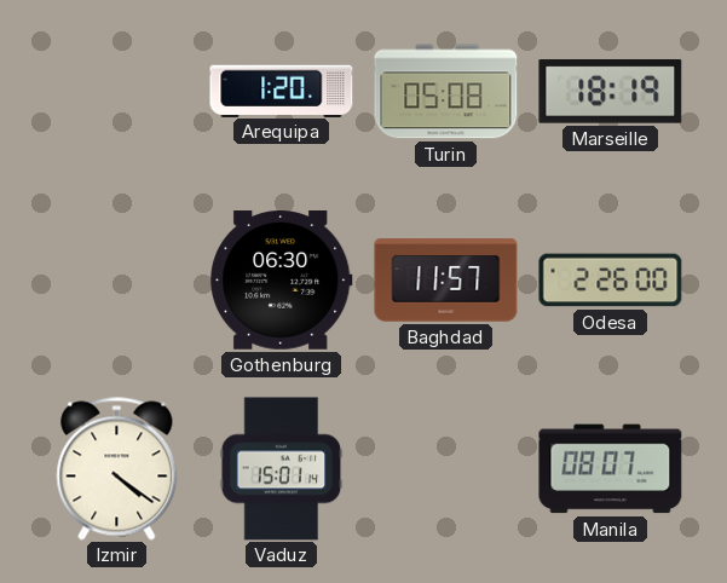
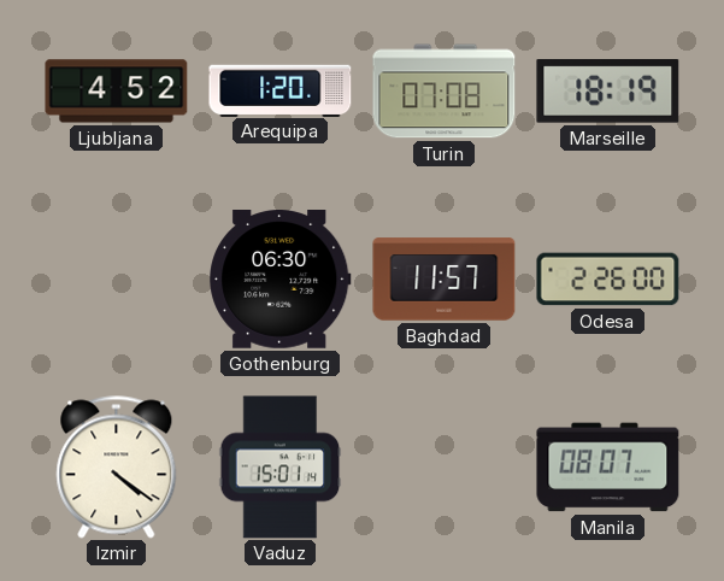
Ljubljana: none -> 4:52 (117, 92)
Turin: 05:08 -> 07:08 (445, 92)
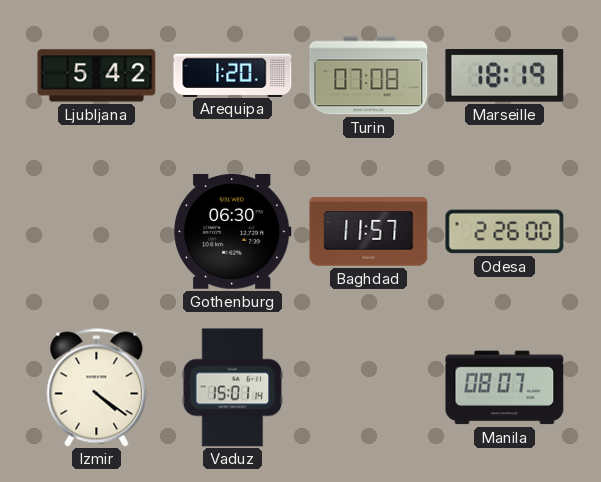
Ljubljana: 4:52 -> 5:42 (97, 76)
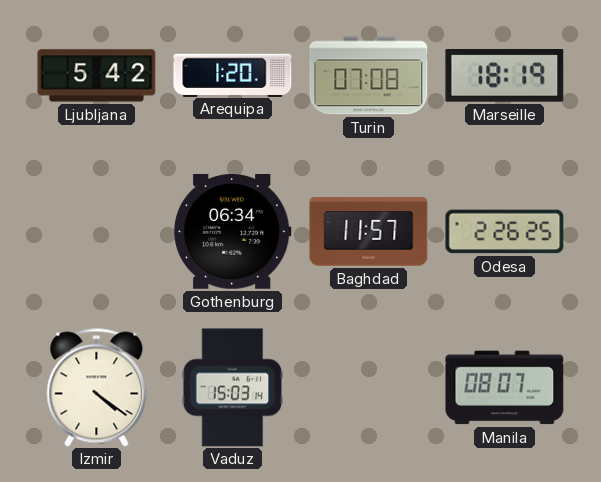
Gothenburg: 06:30 -> 06:34 (233, 232)
Odesa: 2:26:00 -> 2:26:25 (505, 232)
Vaduz: 15:01 -> 15:03 (233, 388)
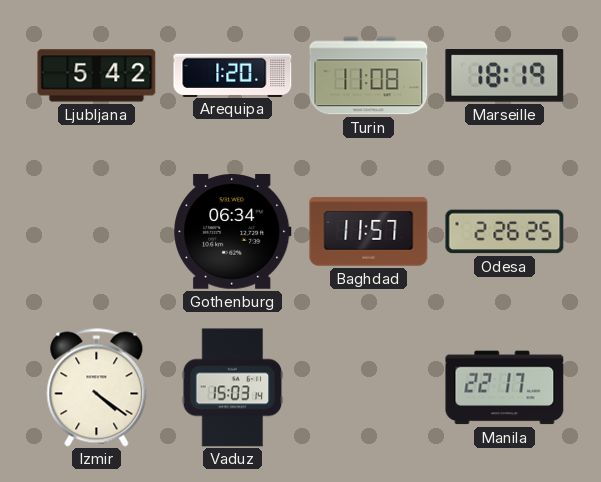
Turin: 07:08 -> 11:08 (369, 76)
Manila: 08:07 -> 22:17 (505, 388)
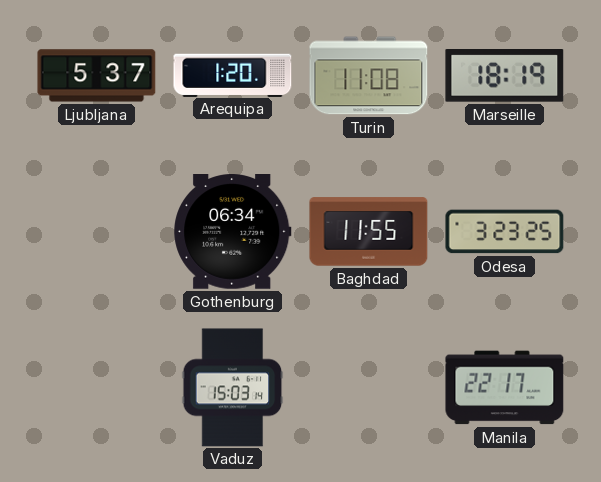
Ljubljana: 5:42 -> 5:37 (97, 76)
Baghdad: 11:57 -> 11:55 (369, 232)
Odesa: 2:26 -> 3:23 (505, 232)
Izmir: 4:21 -> none (97, 388)
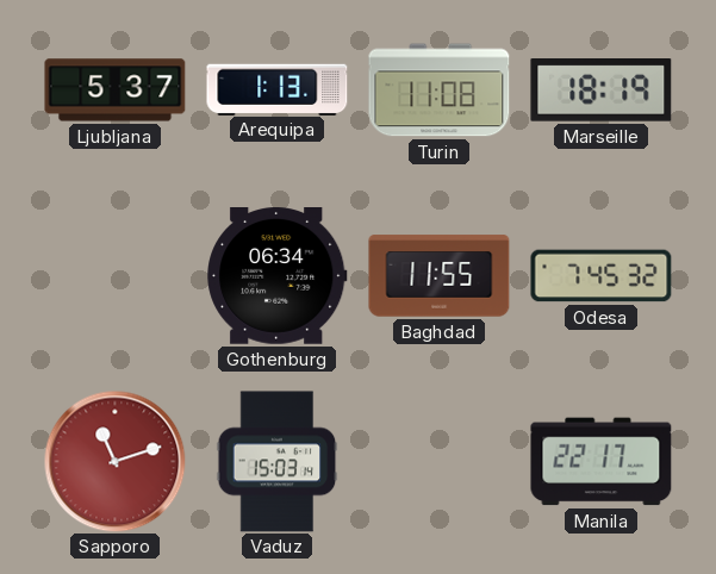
Arequipa: 1:20 -> 1:13 (278, 89)
Odesa: 3:23 -> 7:45 (602, 276)
Sapporo: none -> 11:12 (116, 462)
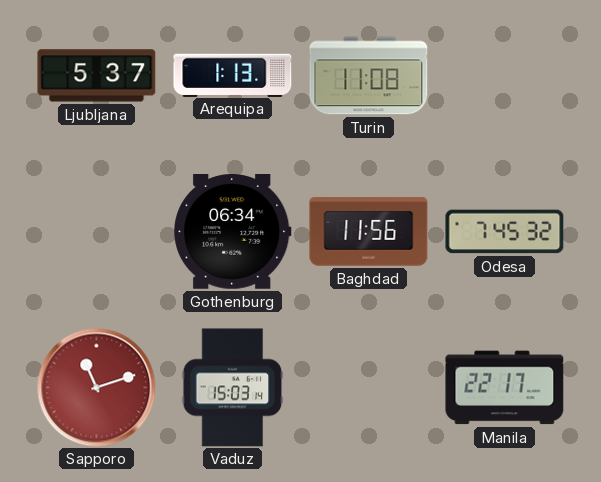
Marseille: 18:19 -> none (602, 91)
Baghdad: 11:55 -> 11:56 (369, 232)
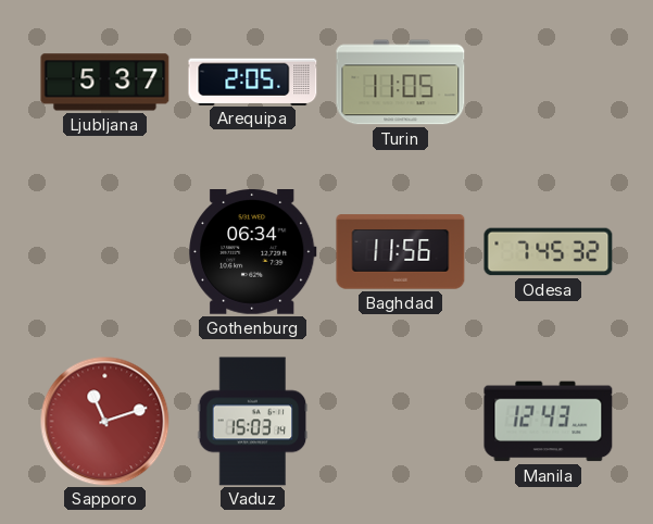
Arequipa: 1:13 -> 2:05 (253, 82)
Turin: 11:08 -> 11:05 (401, 83)
Manila: 22:17 -> 12:43 (549, 422)
